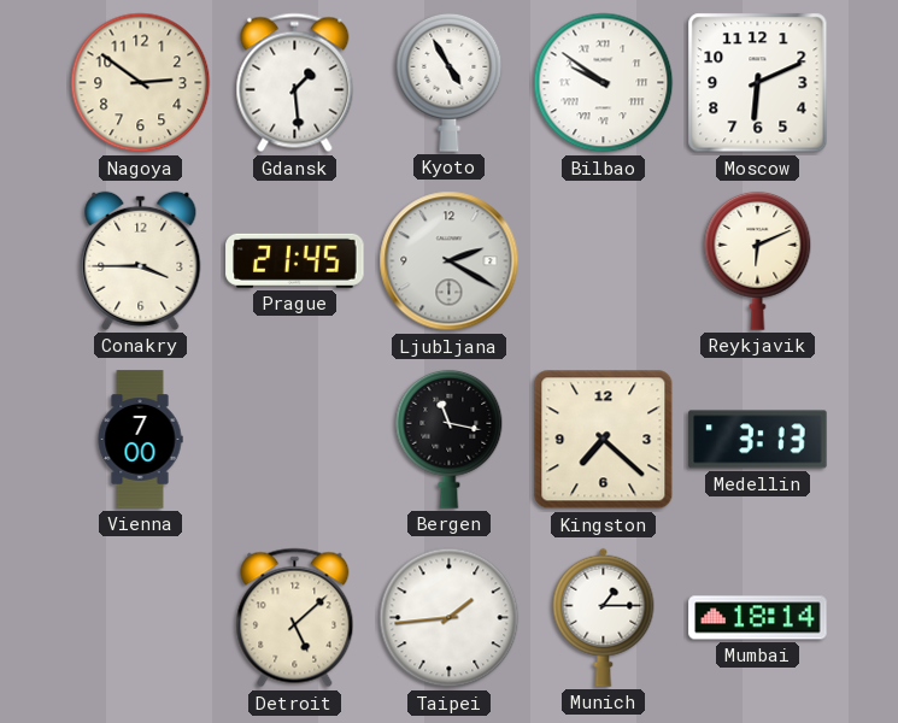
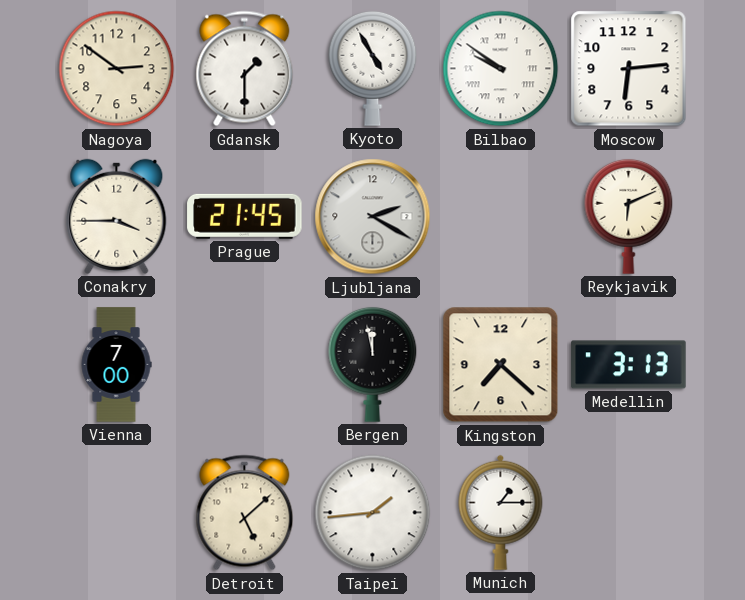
Gdansk: 1:29 -> 1:30 (245, 69)
Moscow: 6:11 -> 6:14 (629, 69)
Bergen: 11:17 -> 11:58 (373, 364)
Mumbai: 18:14 -> none (758, 618)
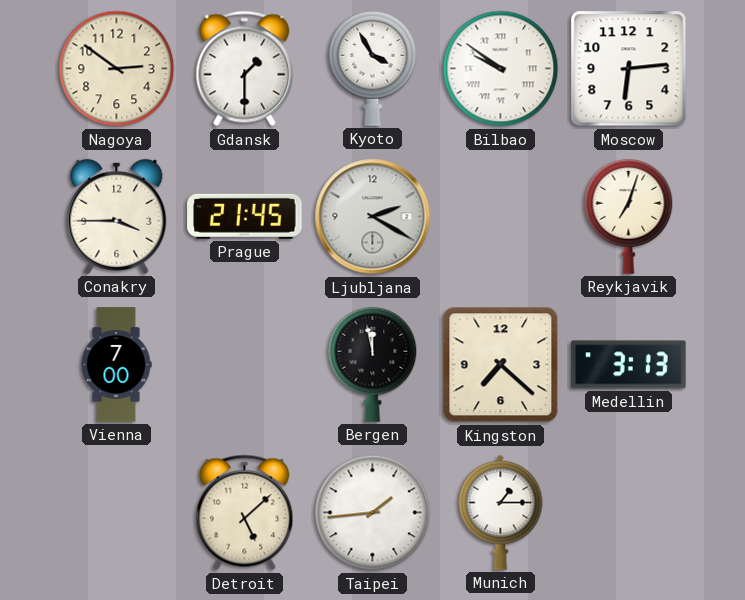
Kyoto: 4:55 -> 3:55 (373, 68)
Reykjavik: 6:11 -> 7:03 (629, 216)
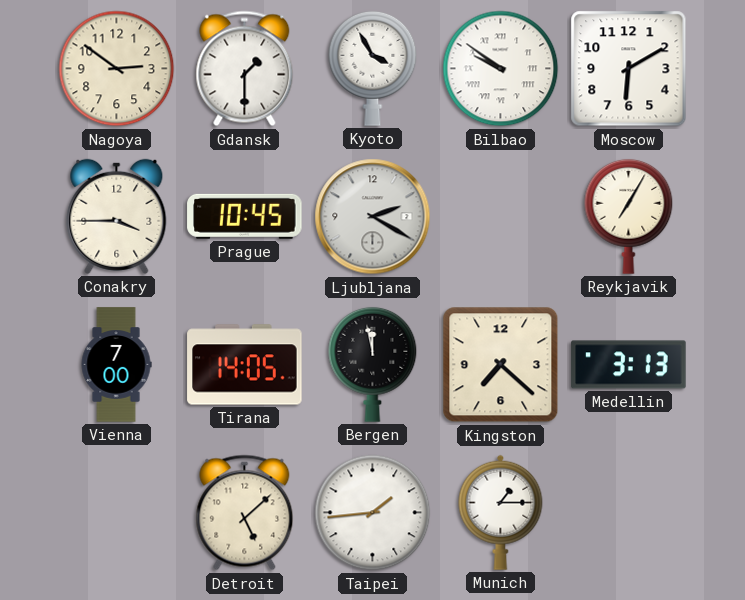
Moscow: 6:14 -> 6:10 (629, 69)
Prague: 21:45 -> 10:45 (245, 216)
Reykjavik: 7:03 -> 7:05 (629, 216)
Tirana: none -> 14:05 (245, 365)
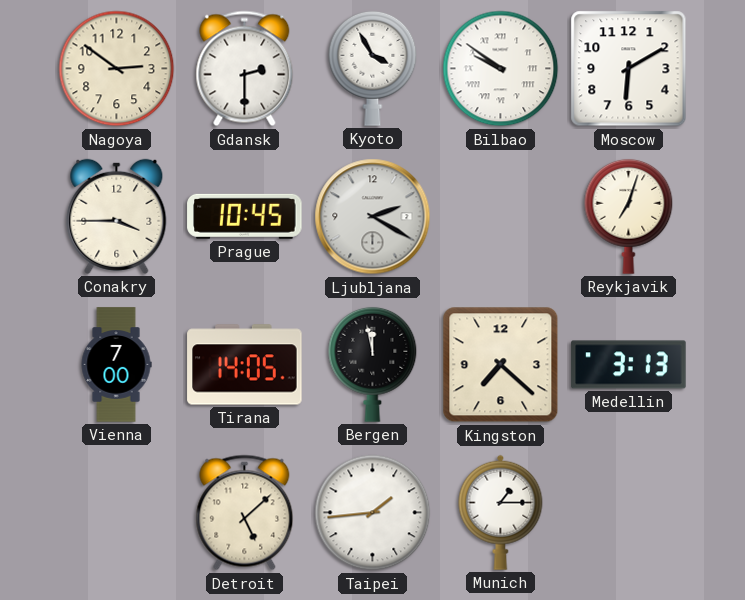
Gdansk: 1:30 -> 2:30 (245, 69)
Reykjavik: 7:05 -> 7:03 (629, 216)
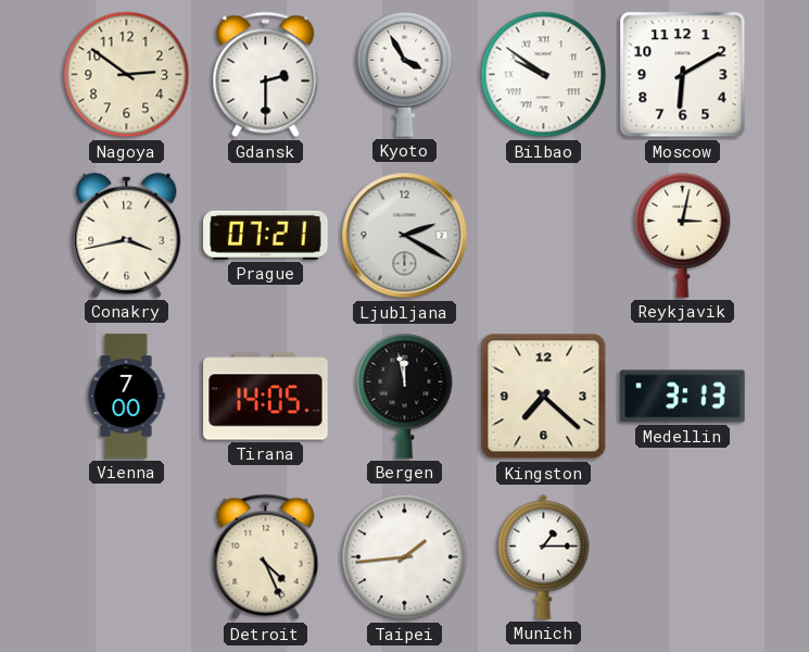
Conakry: 3:45 -> 3:43 (127, 235)
Prague: 10:45 -> 07:21 (266, 235)
Reykjavik: 7:03 -> 3:02 (683, 235)
Detroit: 5:08 -> 4:26 (266, 557)
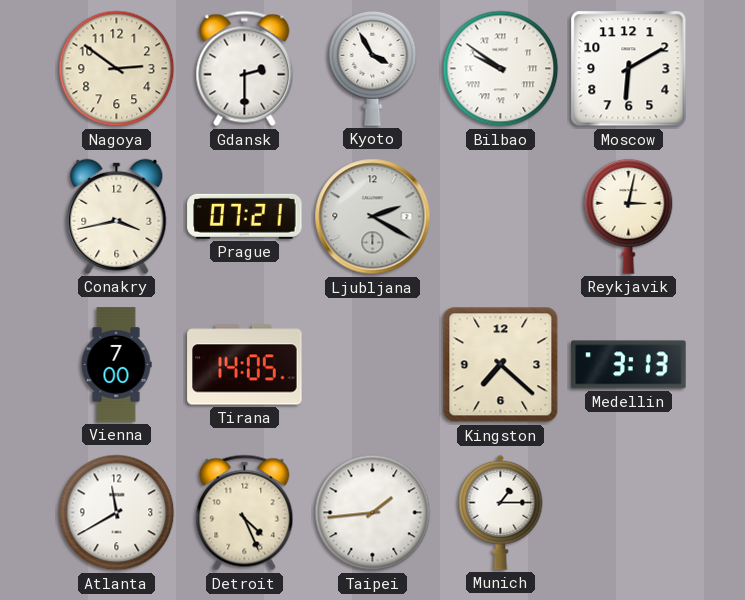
Bergen: 11:58 -> none (405, 396)
Atlanta: none -> 11:40 (117, 513)
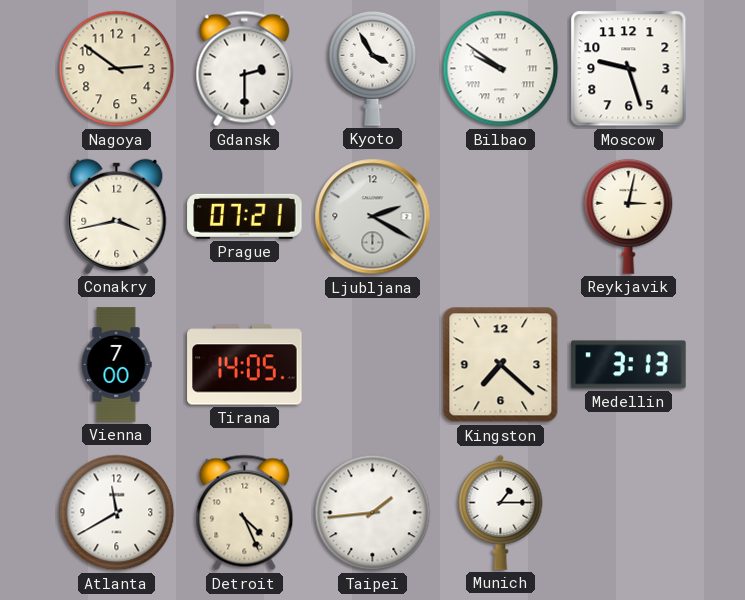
Moscow: 6:10 -> 9:27 (629, 69)
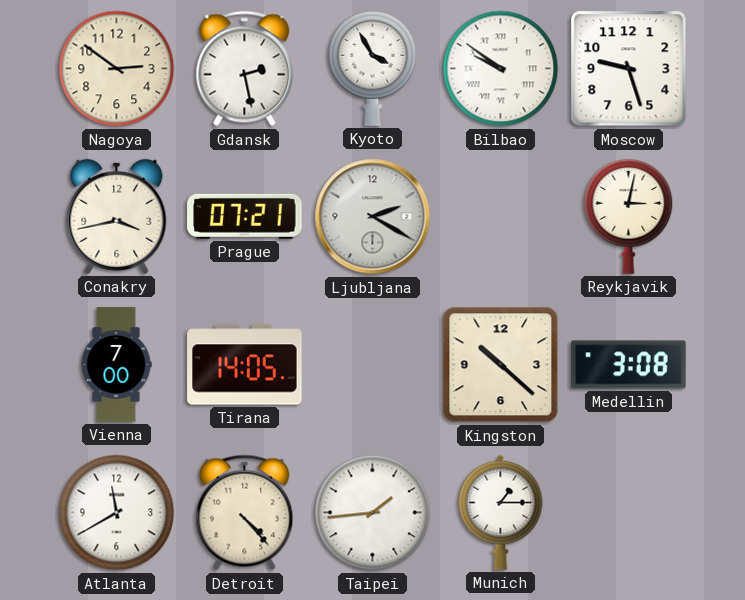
Gdansk: 2:30 -> 2:28 (245, 69)
Kingston: 7:22 -> 10:22 (501, 365)
Medellin: 3:13 -> 3:08 (629, 365)
Detroit: 4:26 -> 4:23 (245, 513)
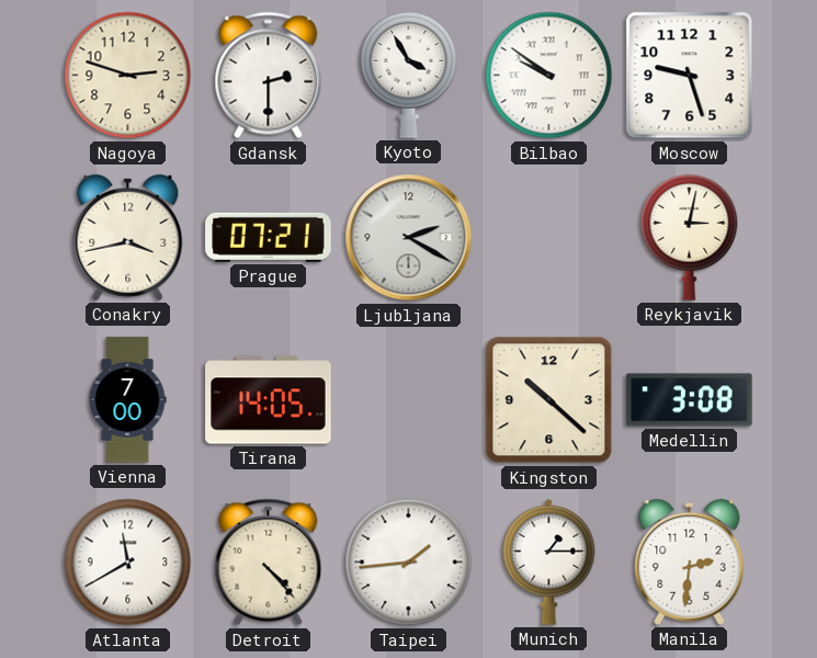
Nagoya: 2:51 -> 2:48 (128, 76)
Gdansk: 2:28 -> 2:30 (269, 76)
Manila: none -> 2:31 (690, 561)
